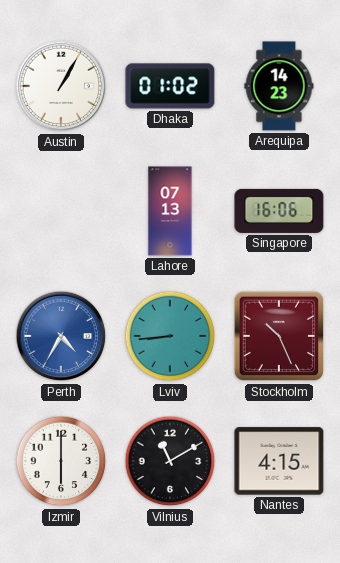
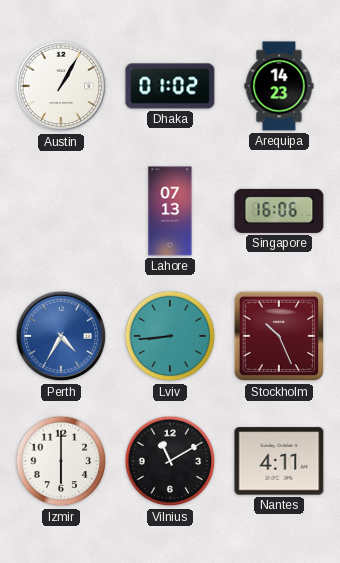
Nantes: 4:15 -> 4:11 (279, 461)
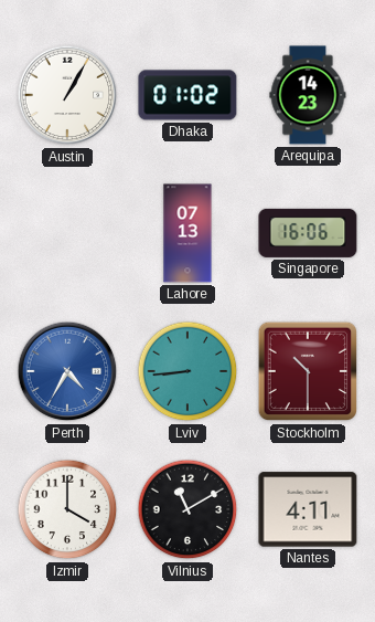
Stockholm: 10:26 -> 10:30 (308, 371)
Izmir: 6:00 -> 4:00 (67, 509)
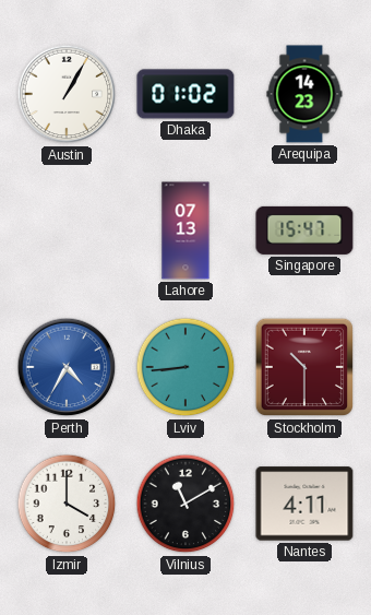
Singapore: 16:06 -> 15:47 (304, 230)
